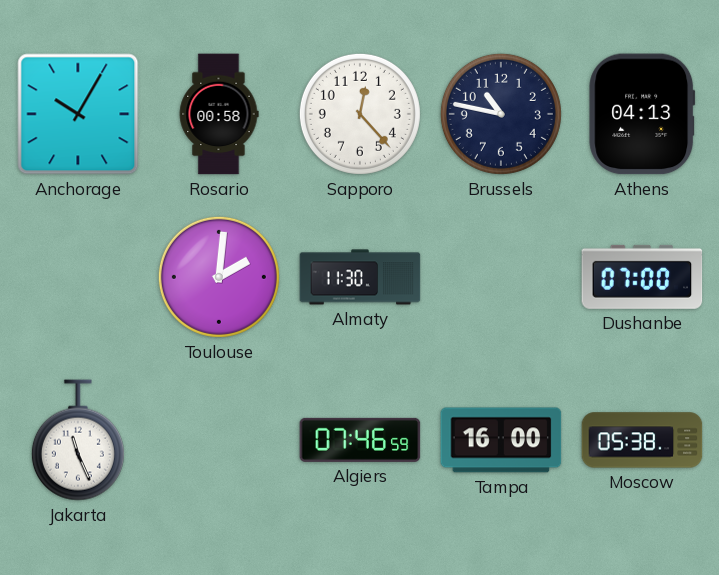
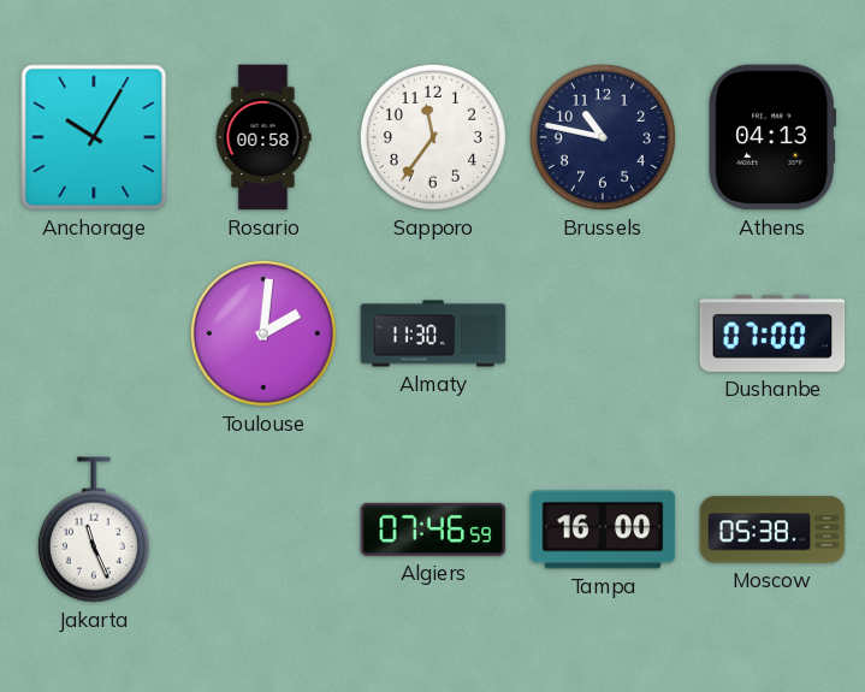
Sapporo: 12:23 -> 11:36 (433, 137)
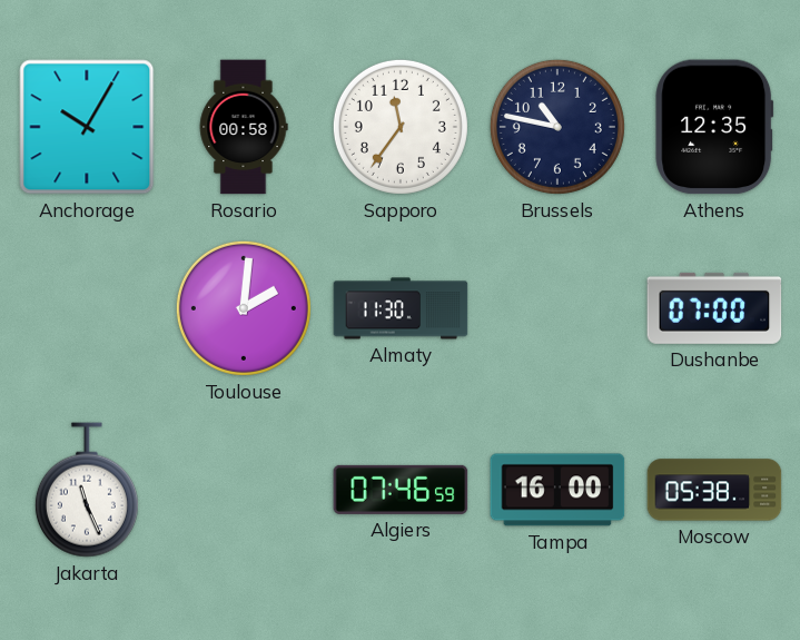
Athens: 04:13 -> 12:35 (714, 127)
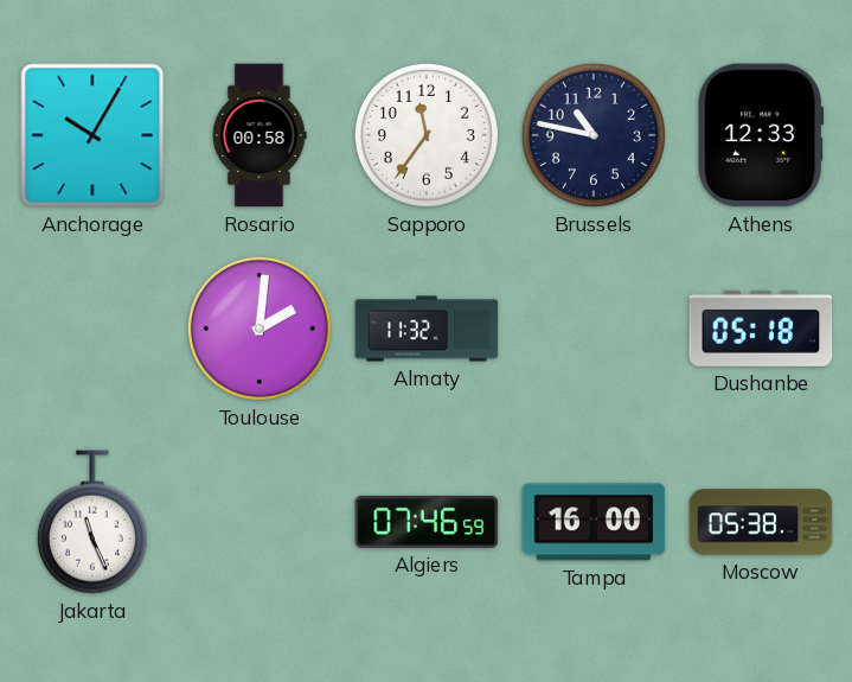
Athens: 12:35 -> 12:33 (761, 135)
Almaty: 11:30 -> 11:32 (427, 329)
Dushanbe: 07:00 -> 05:18 (761, 329)
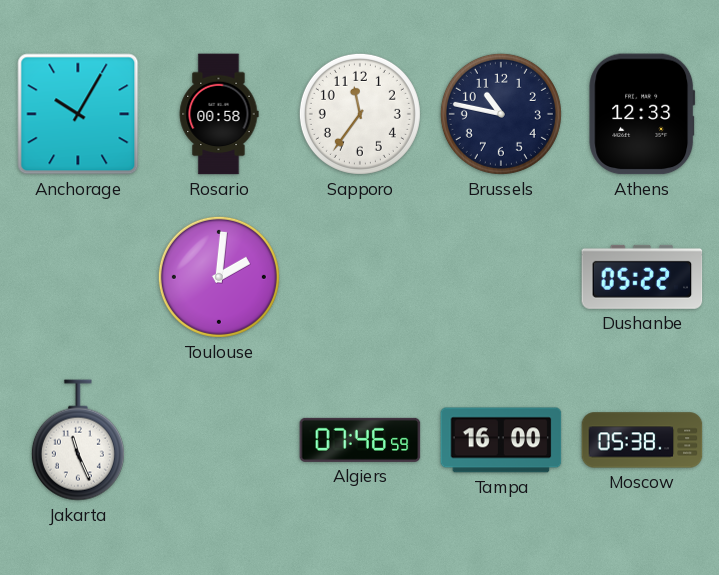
Almaty: 11:32 -> none (427, 329)
Dushanbe: 05:18 -> 05:22 (642, 277)
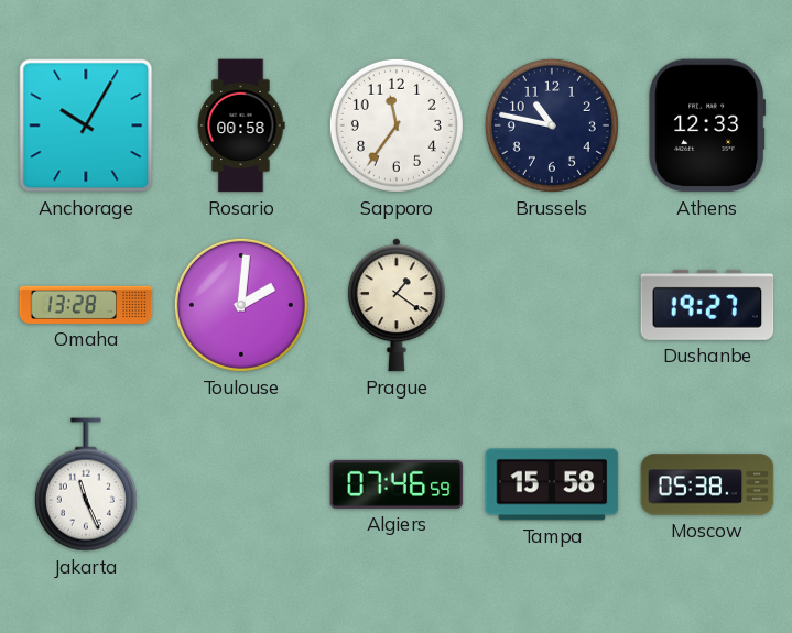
Omaha: none -> 13:28 (86, 305)
Prague: none -> 1:21 (397, 305)
Dushanbe: 05:22 -> 19:27 (707, 305)
Tampa: 16:00 -> 15:58 (552, 484)
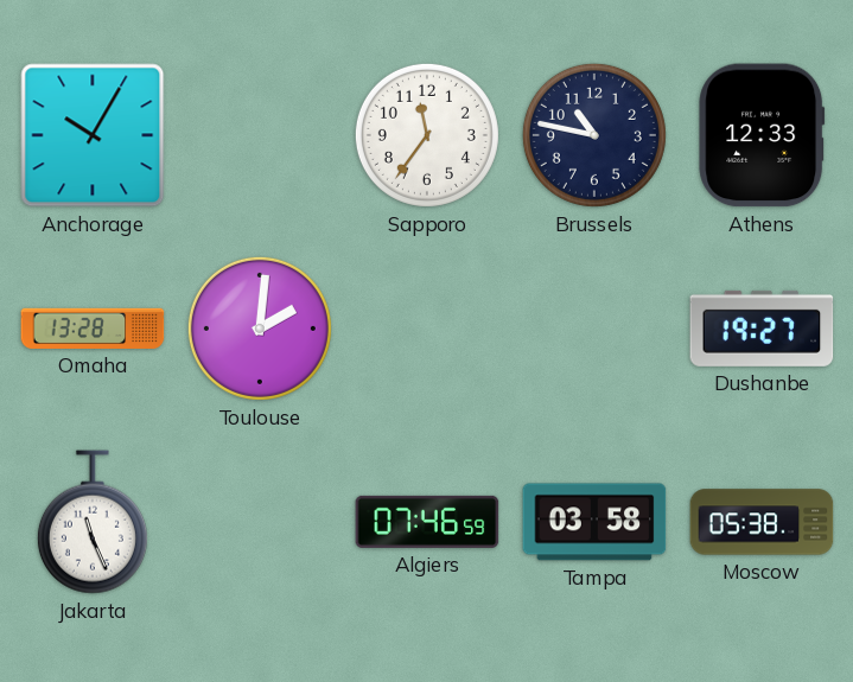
Rosario: 00:58 -> none (241, 125)
Prague: 1:21 -> none (397, 305)
Tampa: 15:58 -> 03:58 (594, 522)
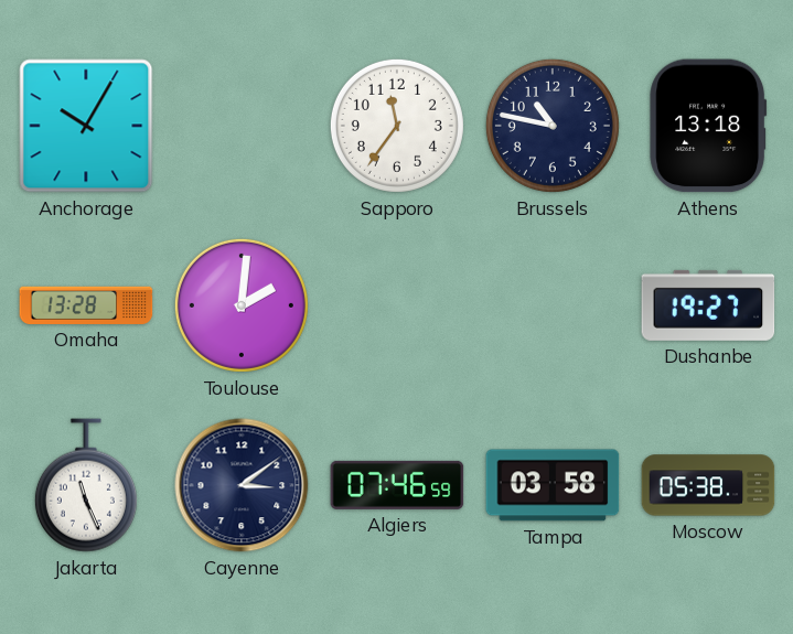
Athens: 12:33 -> 13:18 (708, 126)
Cayenne: none -> 3:09 (242, 485)
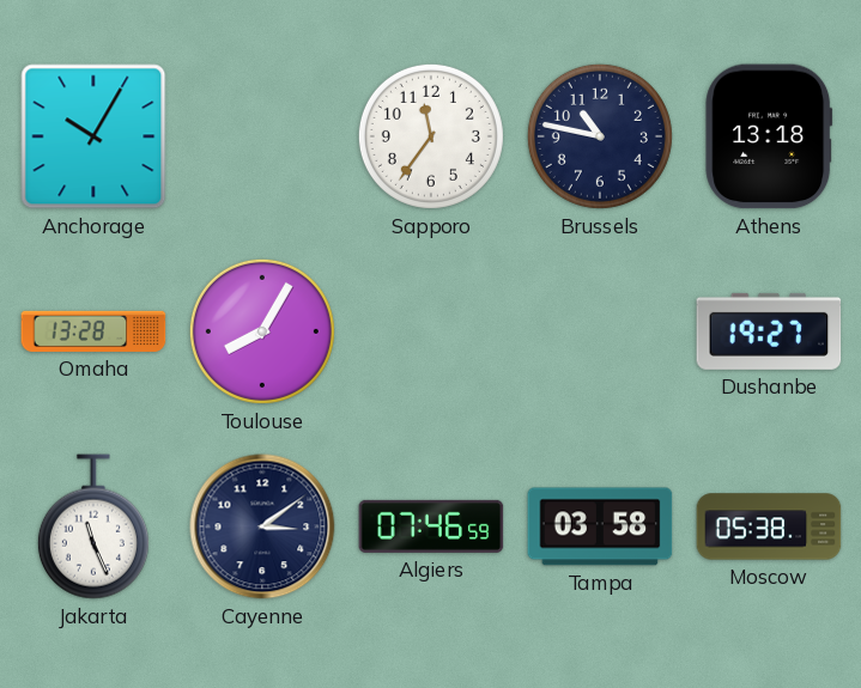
Toulouse: 2:01 -> 8:05 (262, 331)
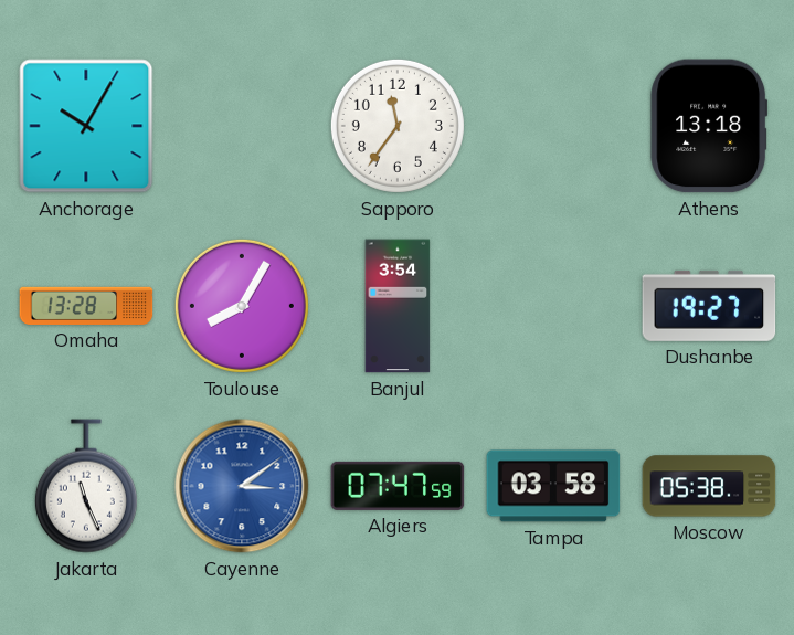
Brussels: 10:47 -> none (600, 136)
Banjul: none -> 3:54 (398, 306)
Cayenne dial: navy -> blue (242, 486)
Algiers: 07:46 -> 07:47 (398, 486)
